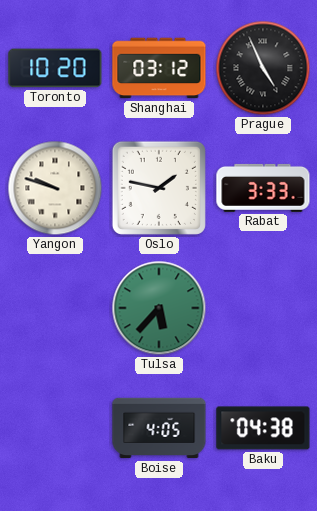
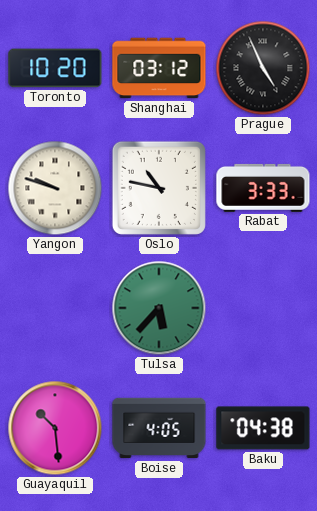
Oslo: 1:47 -> 10:47 (159, 188)
Guayaquil: none -> 10:29 (55, 428)
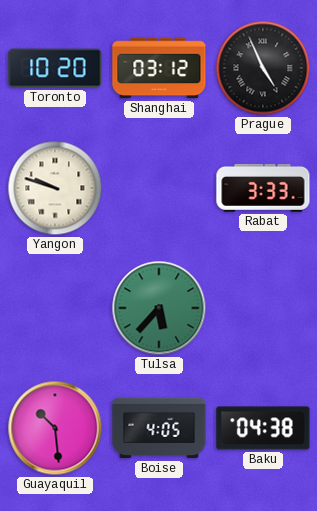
Oslo: 10:47 -> none (159, 188)
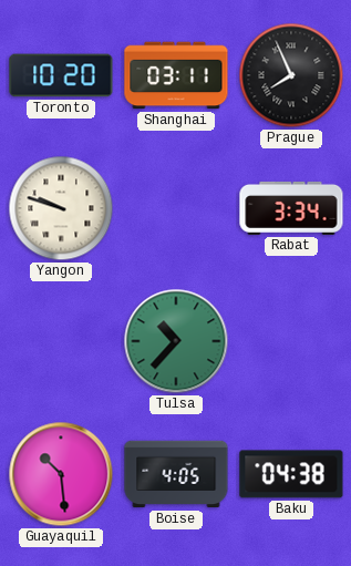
Shanghai: 03:12 -> 03:11 (176, 75)
Prague: 4:56 -> 7:56 (291, 75)
Rabat: 3:33 -> 3:34 (291, 208)
Tulsa: 5:37 -> 10:37 (176, 341)
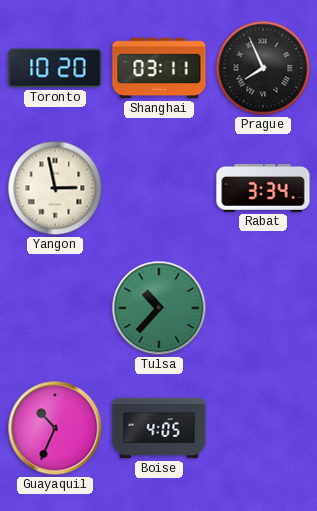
Yangon: 9:48 -> 2:58 (55, 188)
Guayaquil: 10:29 -> 10:34 (55, 428)
Baku: 04:38 -> none (291, 474)
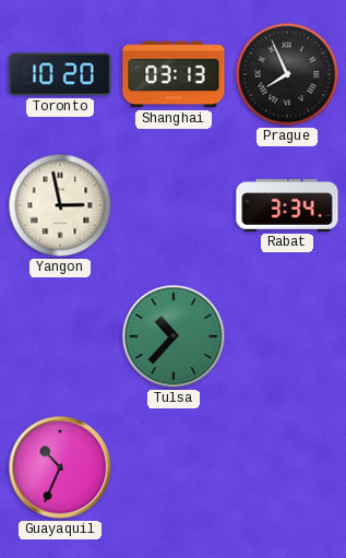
Shanghai: 03:11 -> 03:13 (174, 74)
Boise: 4:05 -> none (159, 428)
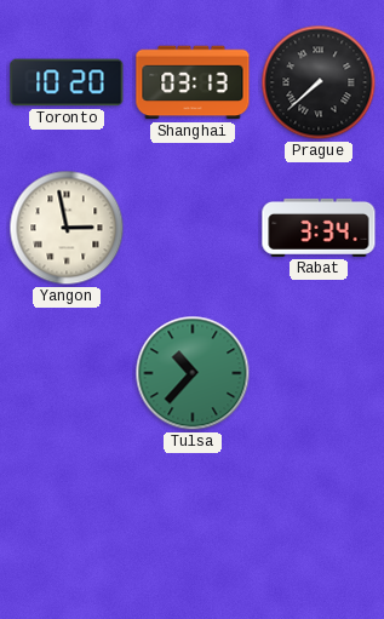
Prague: 7:56 -> 7:38 (319, 82)
Guayaquil: 10:34 -> none (60, 467)
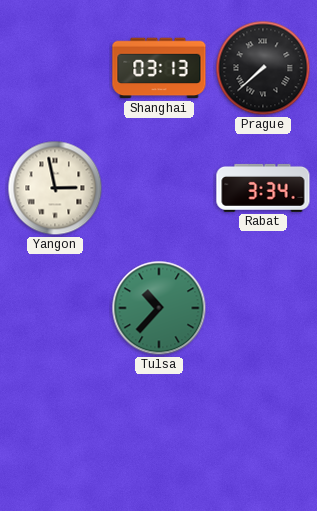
Toronto: 10:20 -> none (67, 82)
